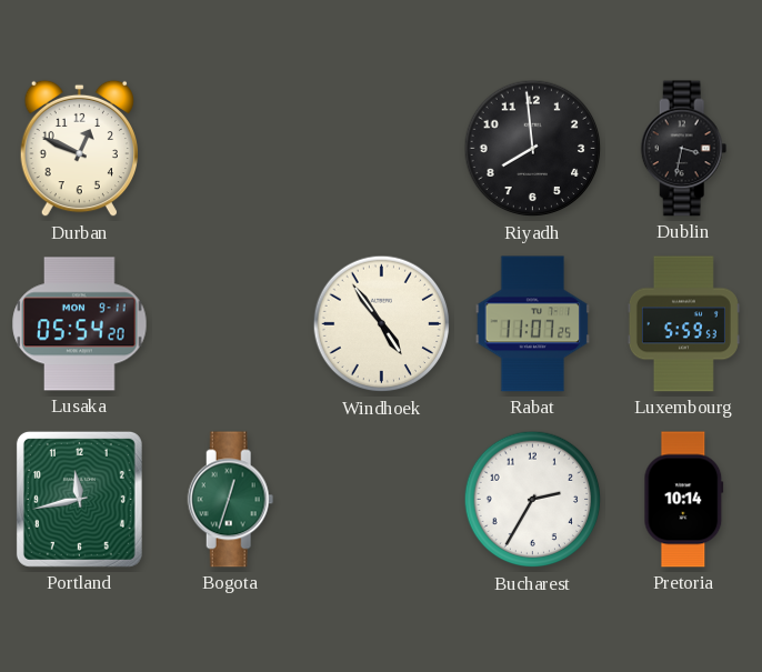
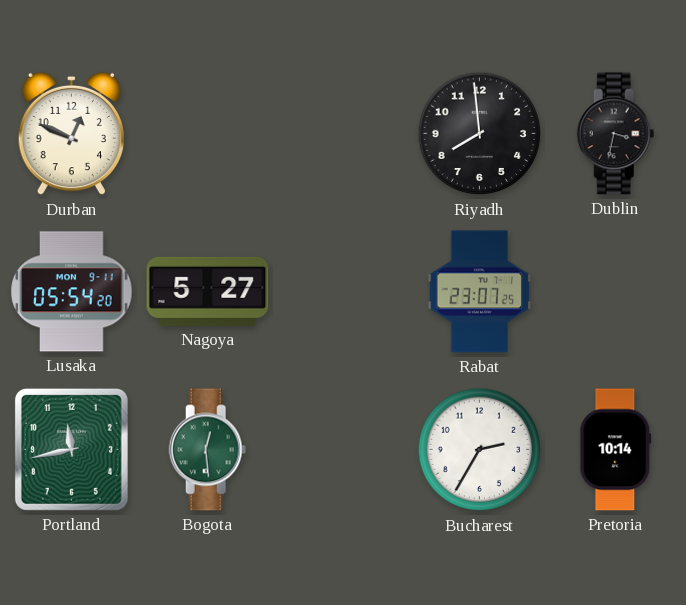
Nagoya: none -> 5:27 (208, 291)
Windhoek: 4:54 -> none (382, 324)
Rabat: 11:07 -> 23:07 (480, 292)
Luxembourg: 5:59 -> none (683, 324)
Bogota: 12:33 -> 12:29 (208, 450)
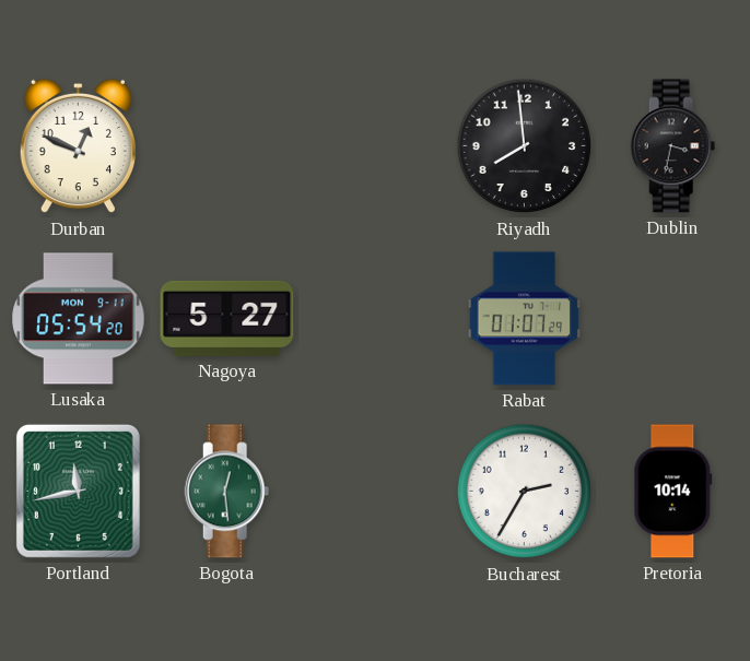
Rabat: 23:07 -> 01:07 (525, 319)
